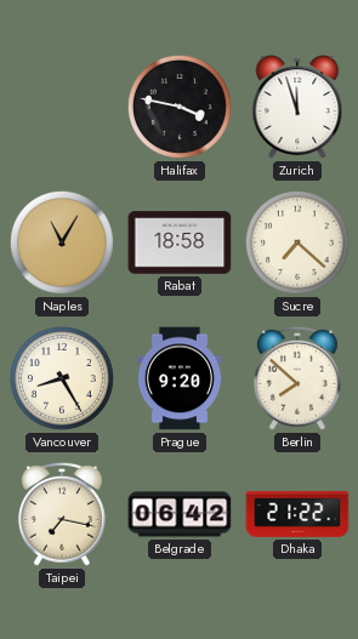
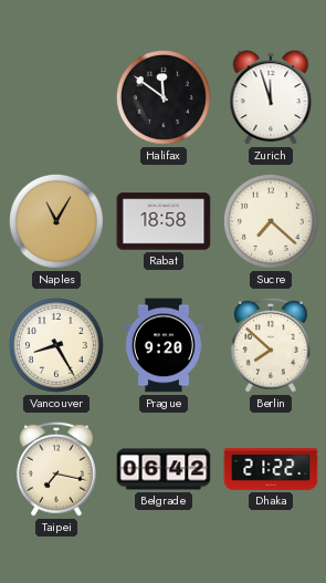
Halifax: 3:47 -> 11:51 (164, 97)
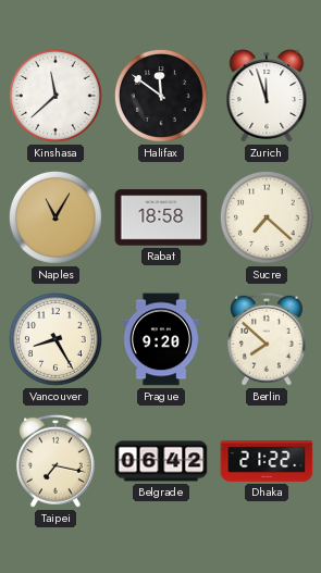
Kinshasa: none -> 11:38 (55, 96)
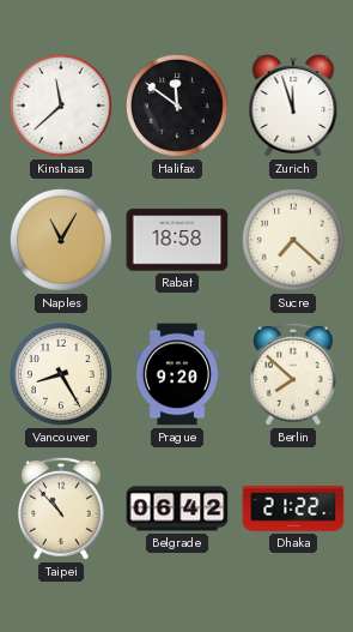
Taipei: 7:17 -> 10:53 (61, 508)
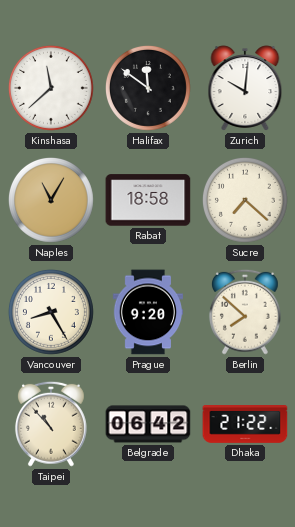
Zurich: 11:57 -> 10:01 (245, 88)
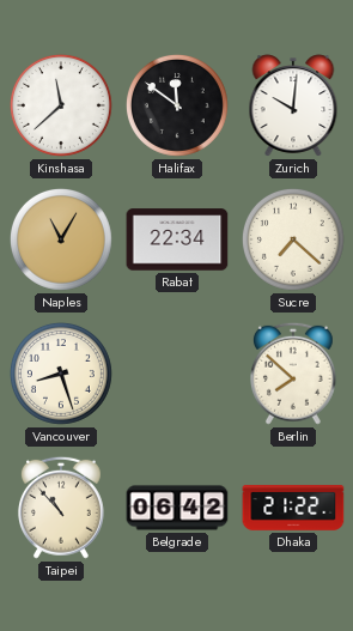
Rabat: 18:58 -> 22:34 (177, 239)
Vancouver: 8:25 -> 8:27 (61, 374)
Prague: 9:20 -> none (147, 312)
